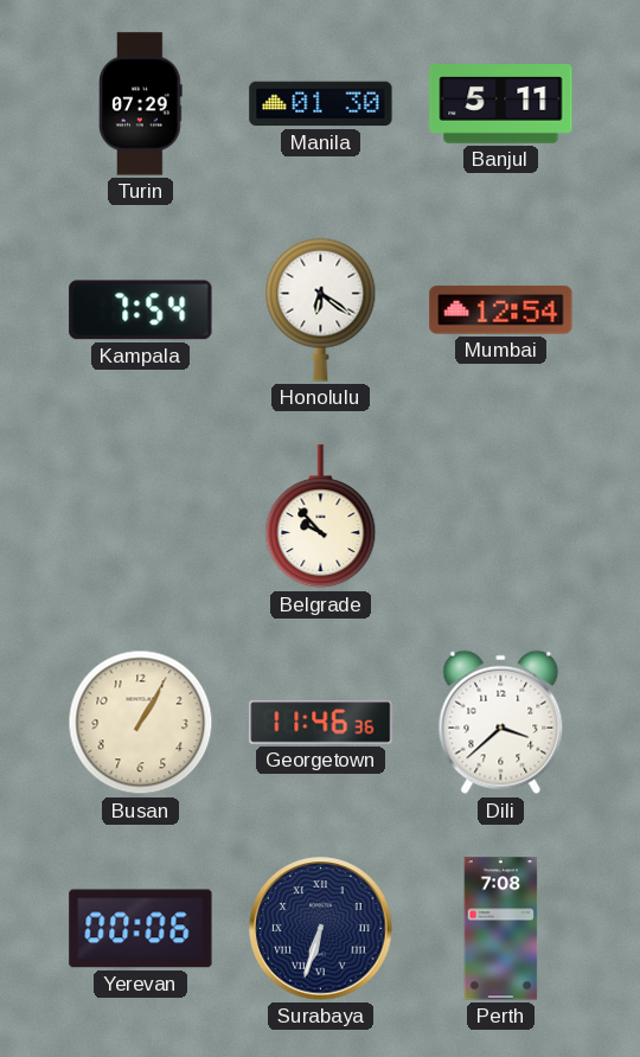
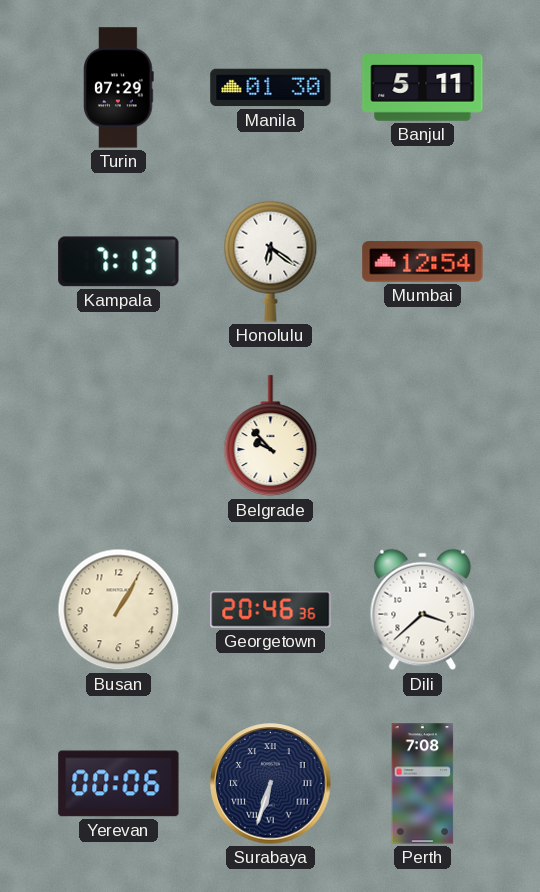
Kampala: 7:54 -> 7:13 (119, 262)
Georgetown: 11:46 -> 20:46 (271, 610)
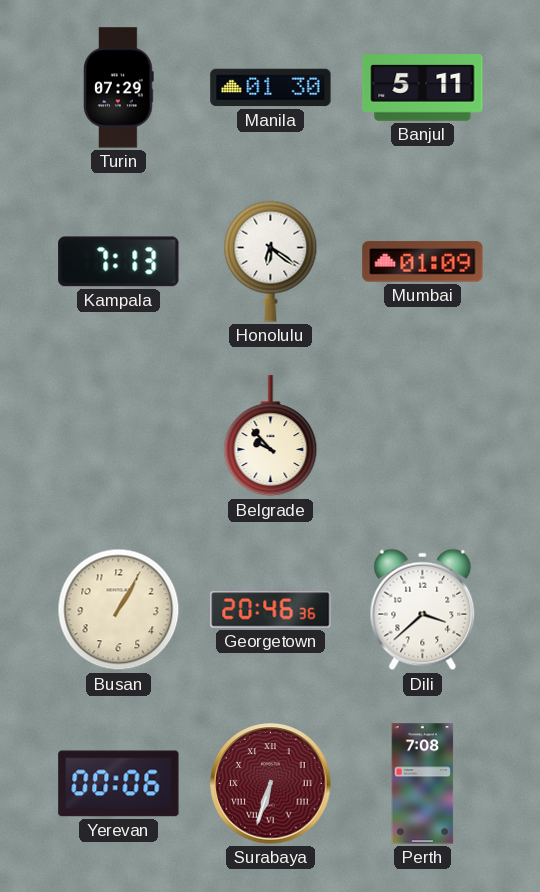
Mumbai: 12:54 -> 01:09 (423, 262)
Surabaya dial: navy -> burgundy (271, 784)
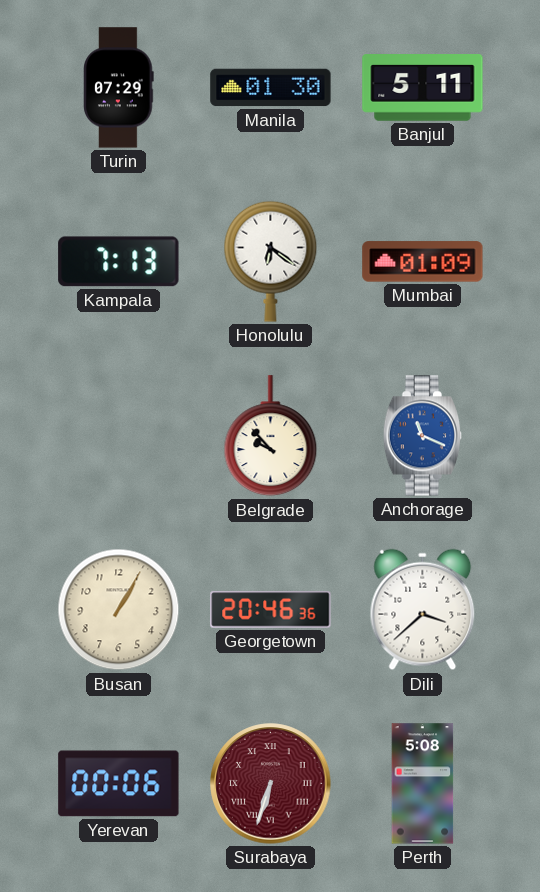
Anchorage: none -> 11:19 (423, 436)
Perth: 7:08 -> 5:08 (423, 784)
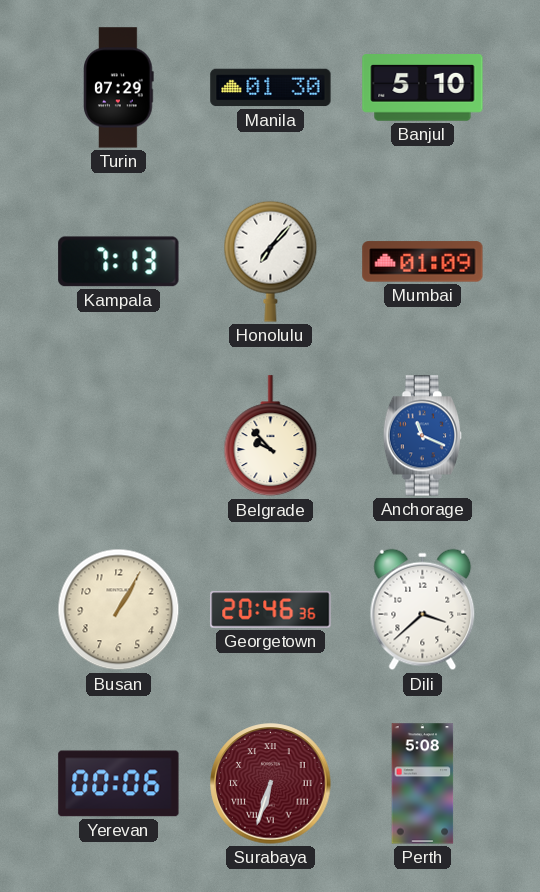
Banjul: 5:11 -> 5:10 (423, 88)
Honolulu: 6:21 -> 7:07 (271, 261)
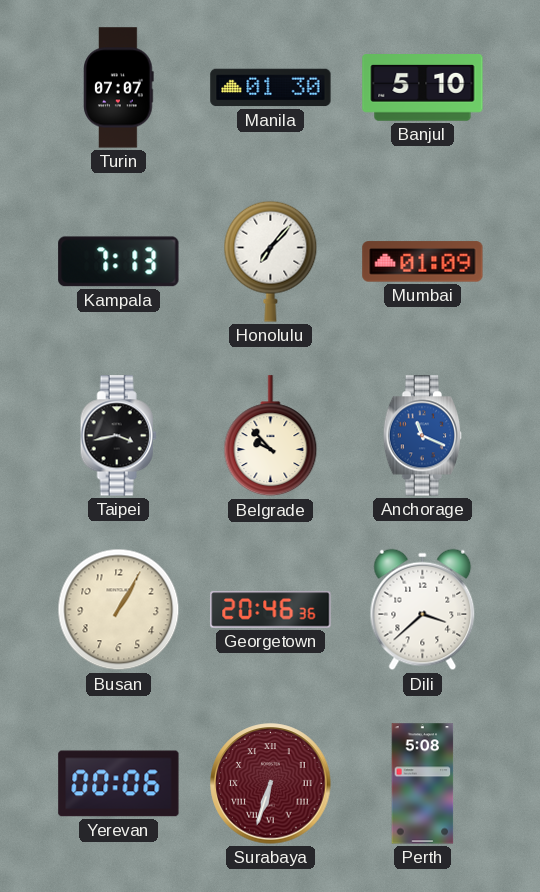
Turin: 07:29 -> 07:07 (119, 88)
Taipei: none -> 3:43 (118, 436)
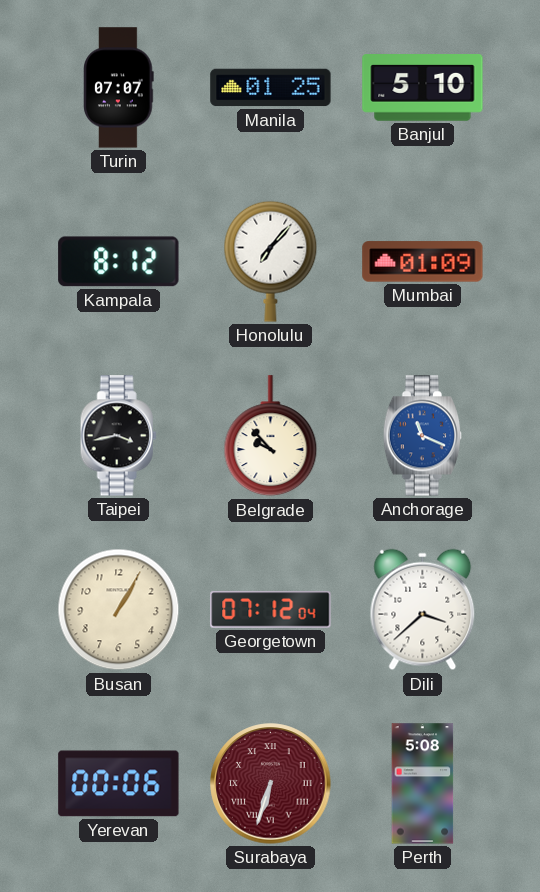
Manila: 01:30 -> 01:25 (271, 88)
Kampala: 7:13 -> 8:12 (119, 262)
Georgetown: 20:46 -> 07:12 (271, 610)
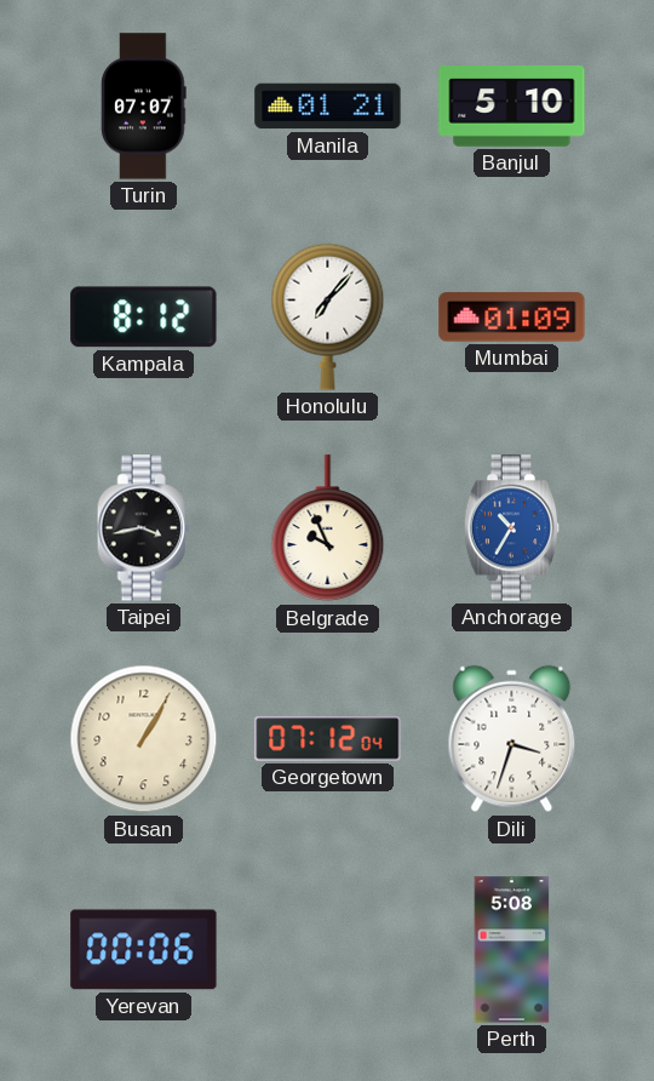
Manila: 01:25 -> 01:21 (328, 107)
Belgrade: 9:53 -> 9:56 (328, 528)
Anchorage: 11:19 -> 10:35 (512, 528)
Dili: 3:38 -> 3:33 (512, 739)
Surabaya: 6:33 -> none (271, 784)
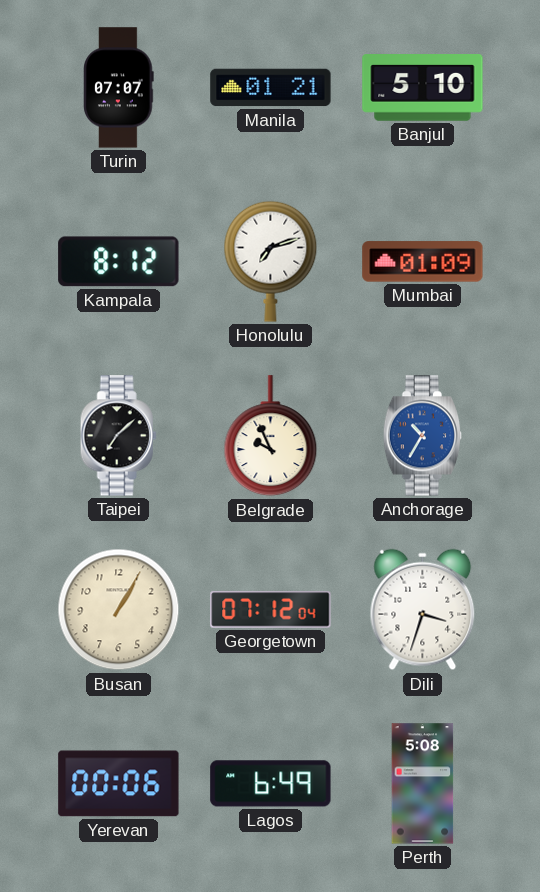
Honolulu: 7:07 -> 7:12 (271, 261)
Taipei: 3:43 -> 7:08 (118, 436)
Lagos: none -> 6:49 (271, 784)
